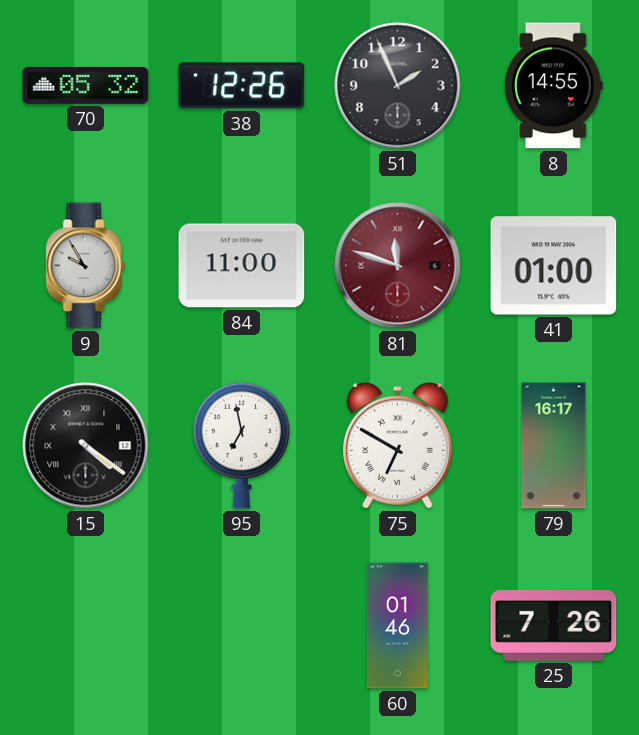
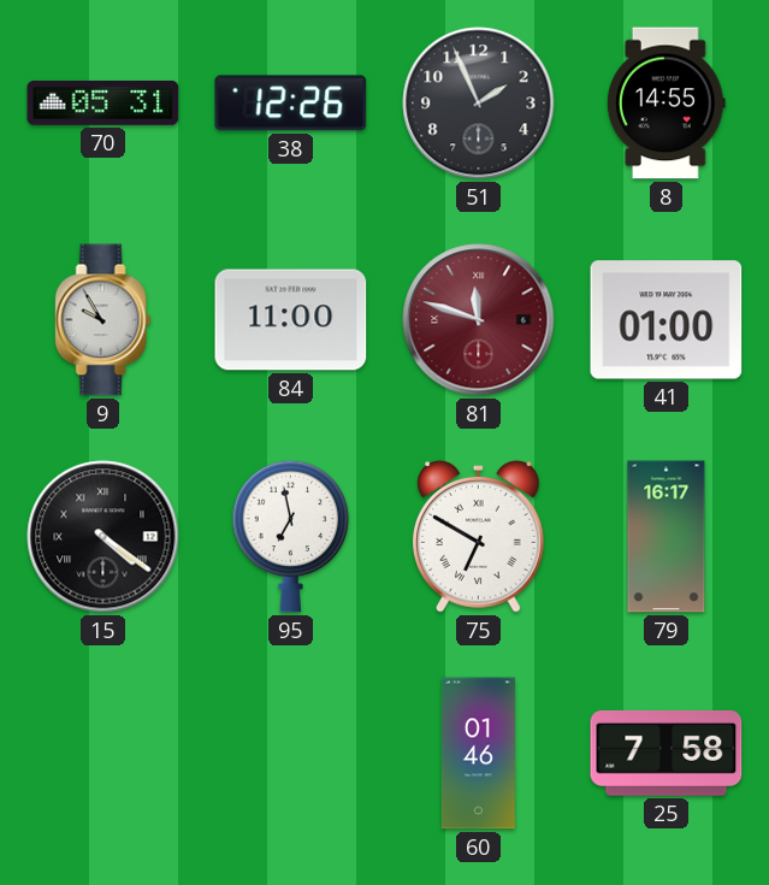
70: 05:32 -> 05:31 (103, 102)
25: 7:26 -> 7:58 (667, 754)
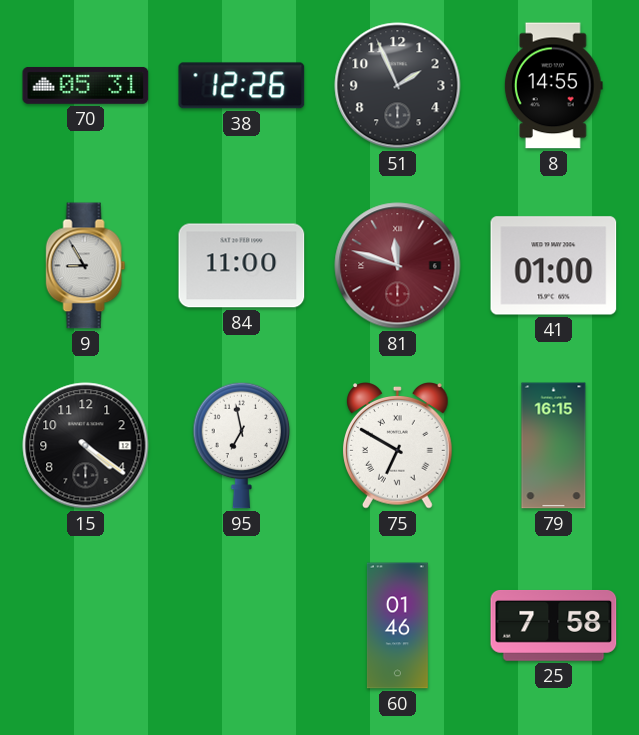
9: 9:55 -> 8:55 (86, 266)
15 numerals: Roman -> Arabic (86, 446)
79: 16:17 -> 16:15 (554, 446)
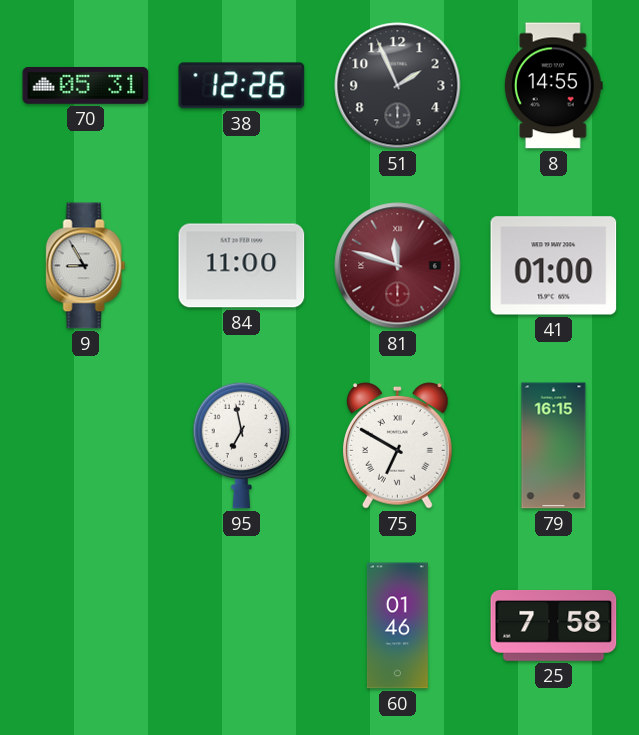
15: 4:21 -> none (86, 446)
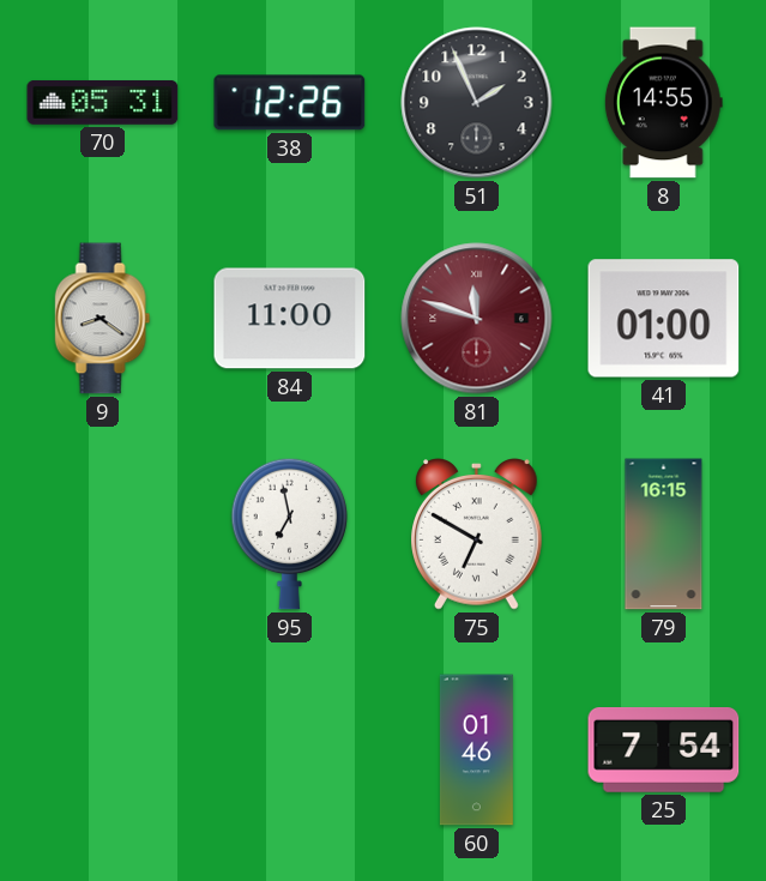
9: 8:55 -> 8:21 (103, 319)
25: 7:58 -> 7:54 (664, 750)
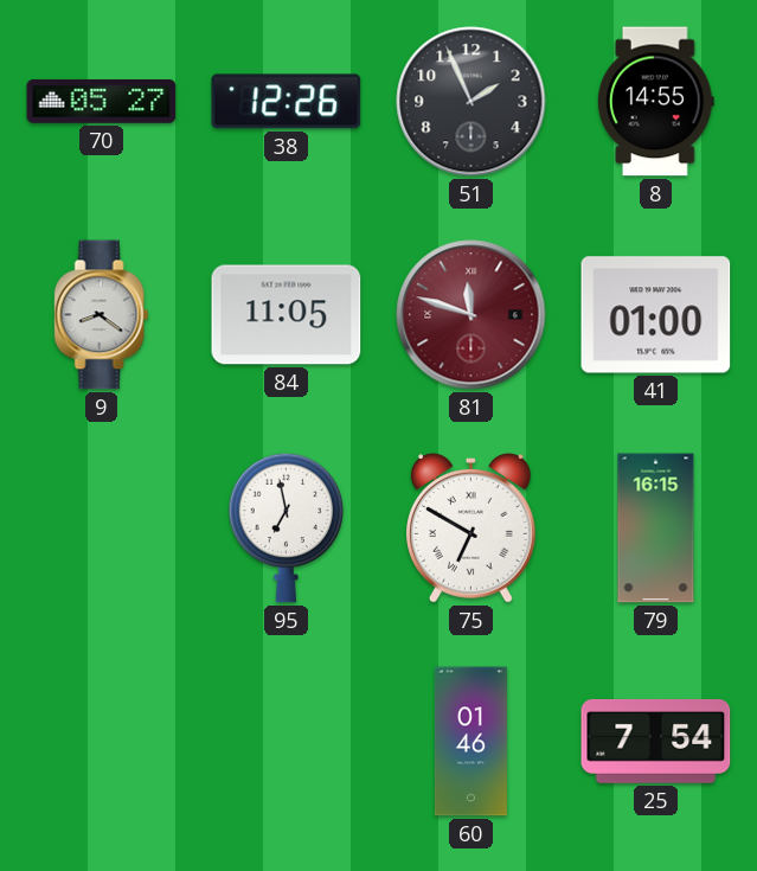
70: 05:31 -> 05:27 (102, 101)
84: 11:00 -> 11:05 (287, 315)
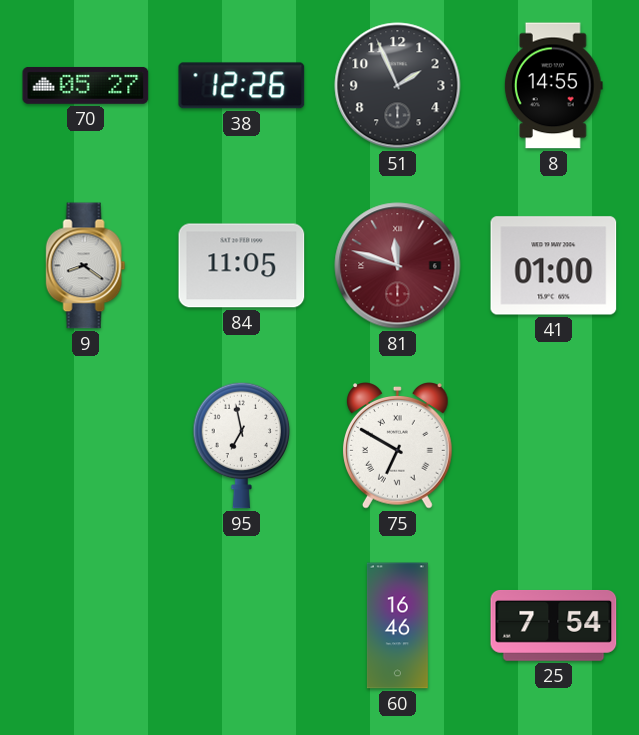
79: 16:15 -> none (656, 529)
60: 01:46 -> 16:46 (397, 626)
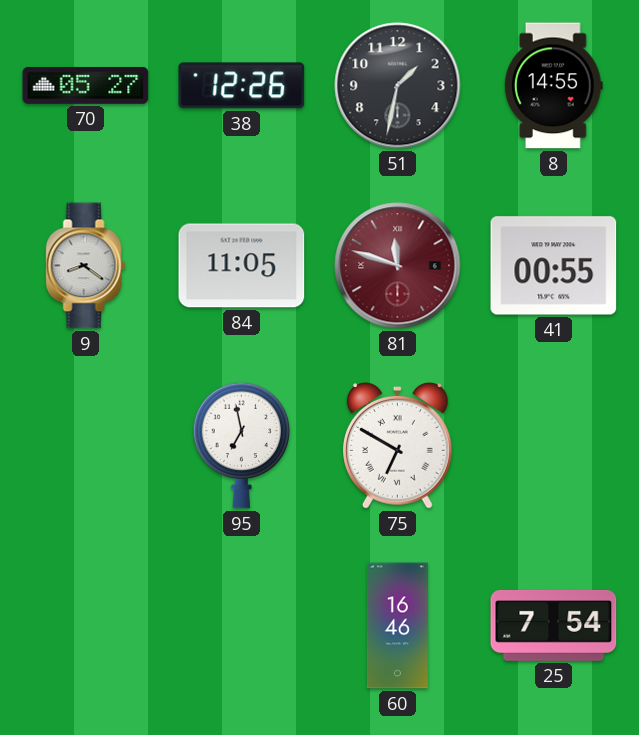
51: 1:56 -> 1:32 (398, 86)
41: 01:00 -> 00:55 (554, 266)
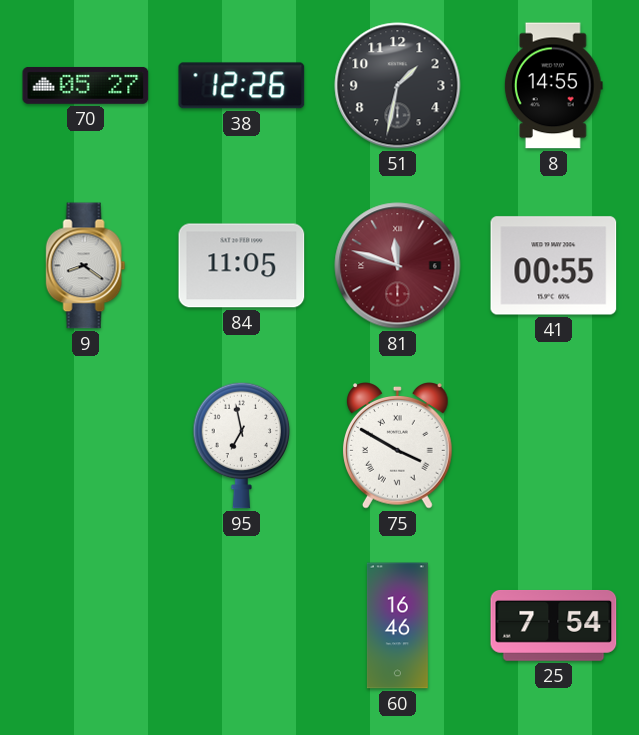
75: 6:50 -> 3:50 (398, 446)
